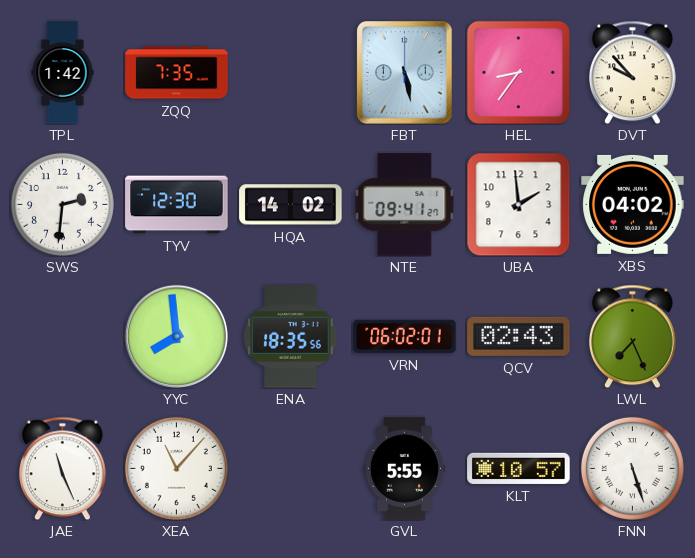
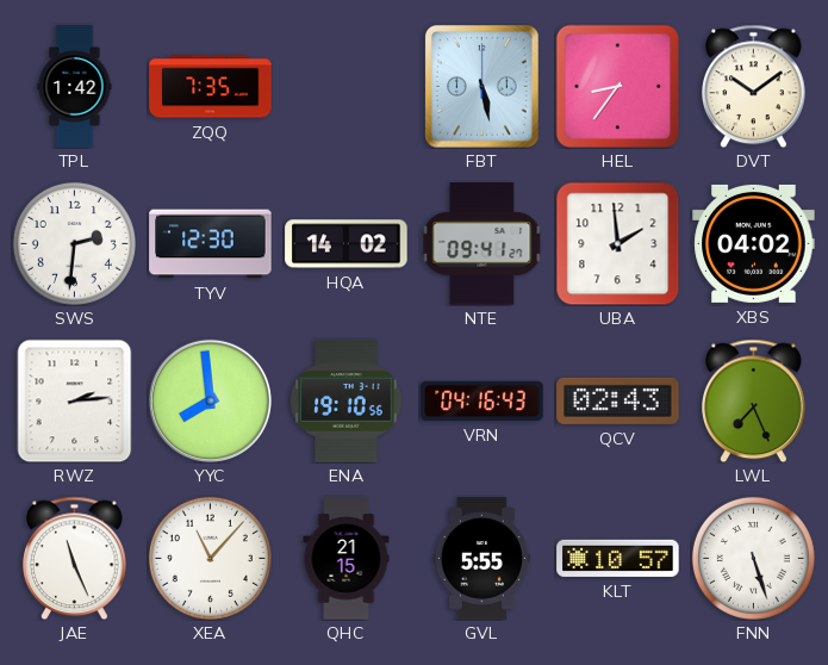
DVT: 9:53 -> 10:09 (754, 86)
RWZ: none -> 2:14 (75, 400)
ENA: 18:35 -> 19:10 (347, 402)
VRN: 06:02 -> 04:16 (483, 400)
QHC: none -> 21:15 (347, 559)
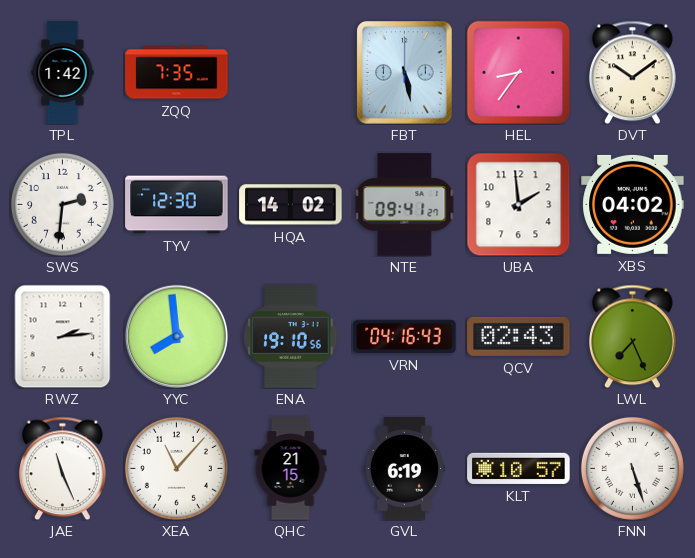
GVL: 5:55 -> 6:19 (404, 469)
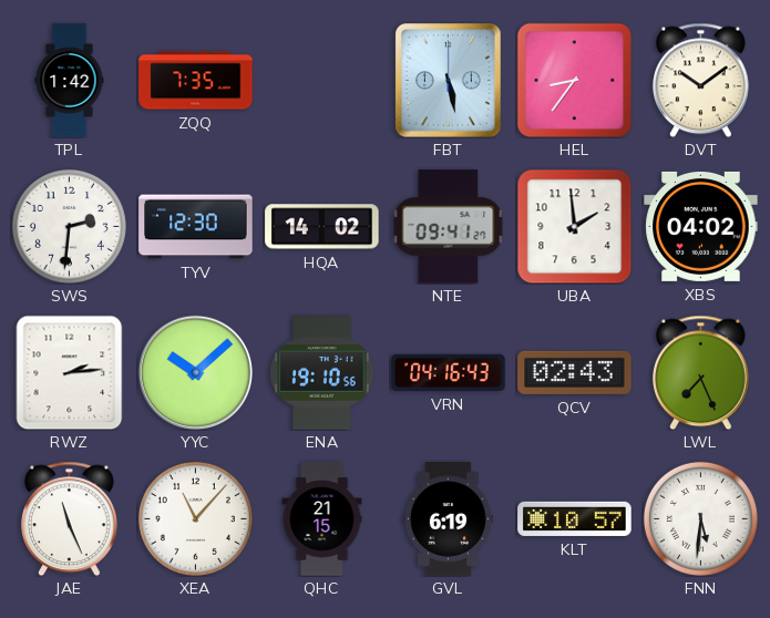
YYC: 7:59 -> 10:08 (195, 372)
FNN: 5:27 -> 5:31 (700, 518)
